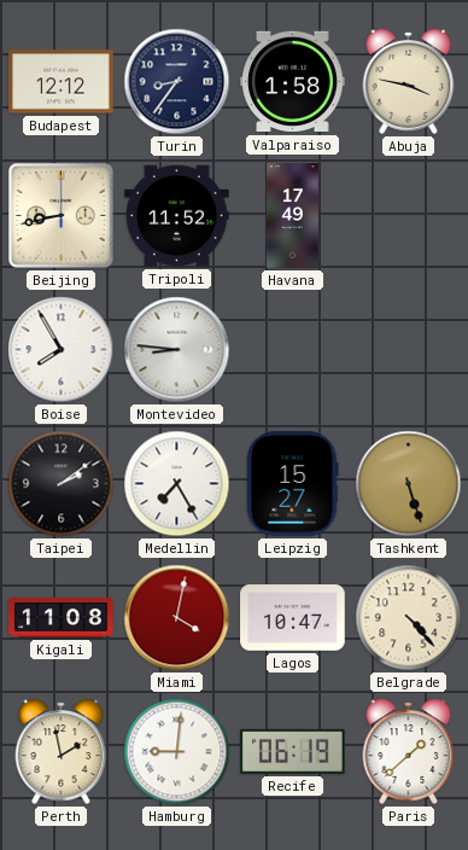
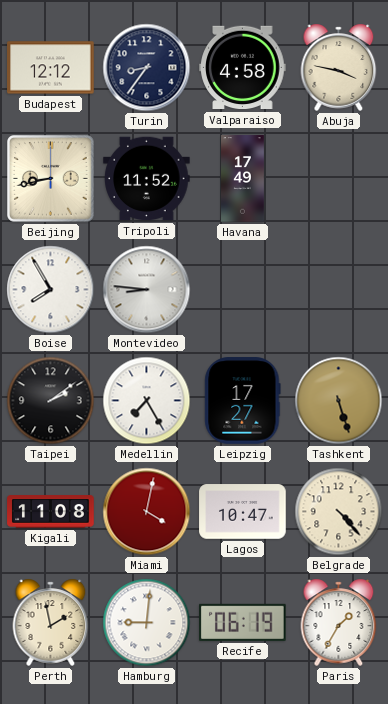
Valparaiso: 1:58 -> 4:58 (243, 68)
Leipzig: 15:27 -> 17:27 (243, 401)
Paris: 1:38 -> 1:35 (339, 622)
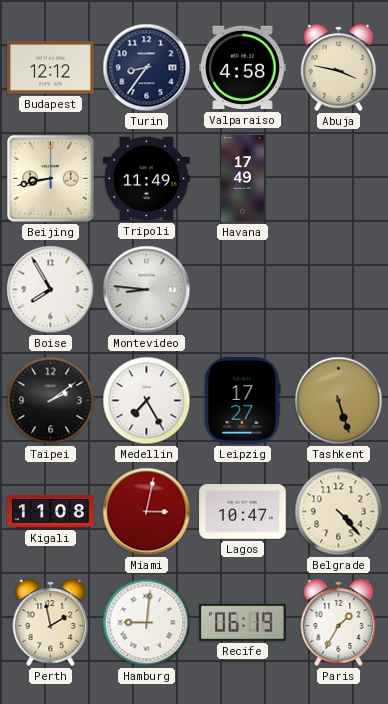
Tripoli: 11:52 -> 11:49 (147, 179)
Miami: 4:02 -> 3:02 (147, 512)
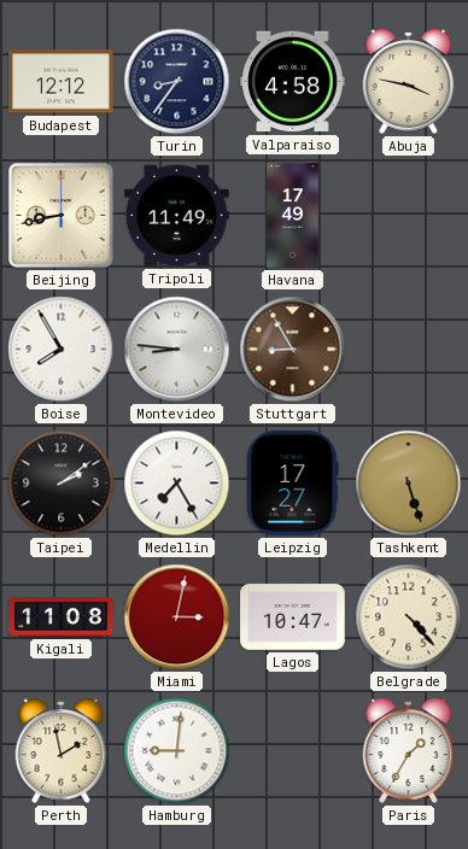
Stuttgart: none -> 8:55 (293, 350)
Recife: 06:19 -> none (243, 622)
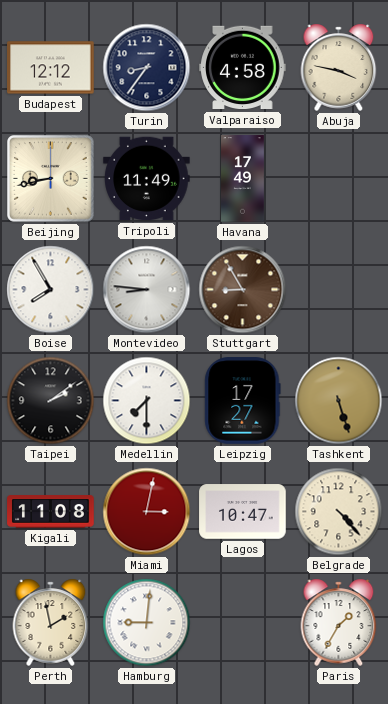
Medellin: 7:25 -> 7:30 (147, 401)
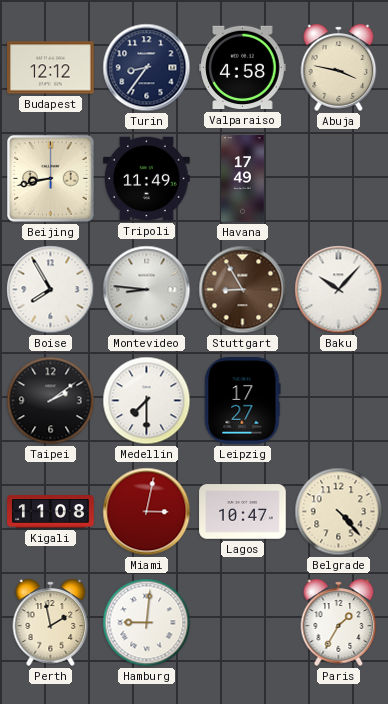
Baku: none -> 10:07 (339, 290)
Tashkent: 5:27 -> none (339, 401)
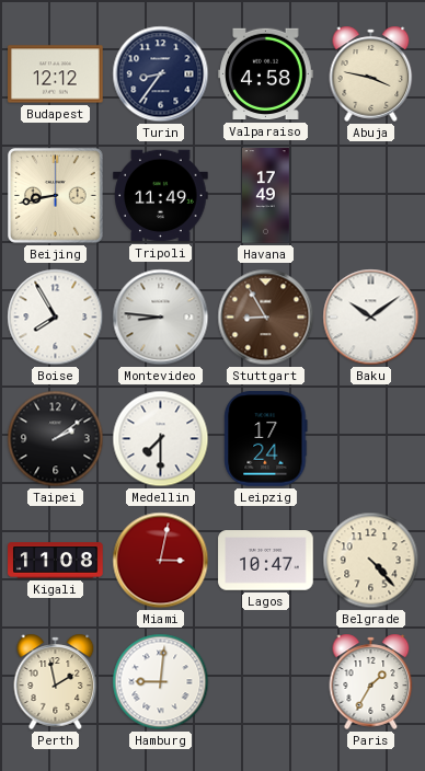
Baku: 10:07 -> 10:09 (371, 318)
Leipzig: 17:27 -> 17:24 (266, 439)
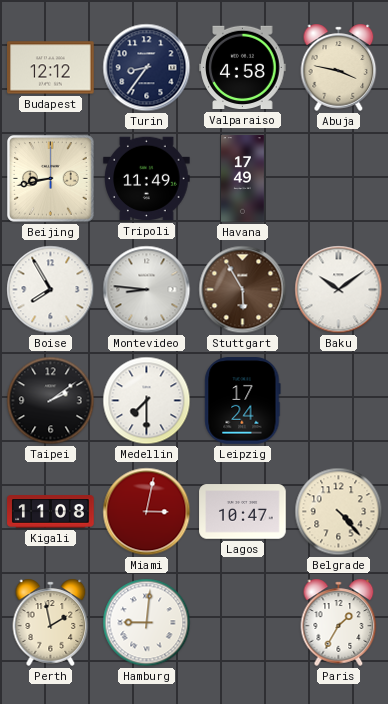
Stuttgart: 8:55 -> 5:55 (243, 290)
